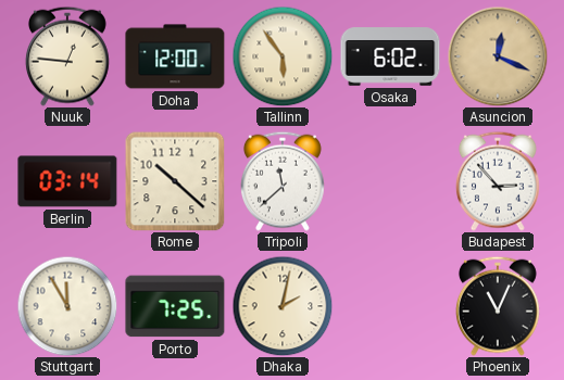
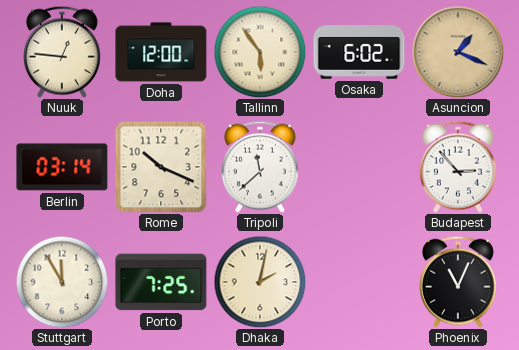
Asuncion: 12:19 -> 1:19 (458, 52)
Rome: 10:22 -> 10:19 (161, 167)
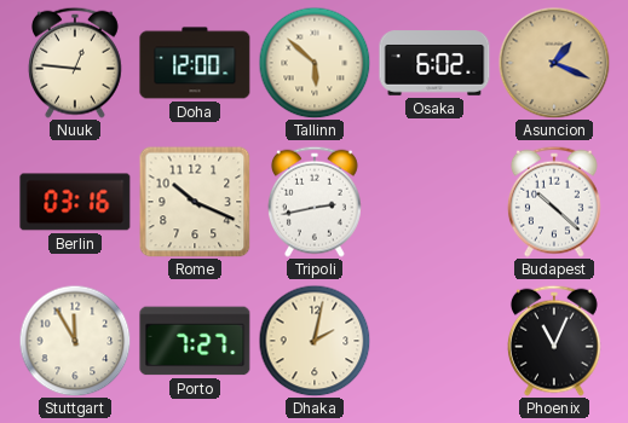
Tallinn: 5:54 -> 5:52 (315, 63)
Berlin: 03:14 -> 03:16 (75, 202)
Tripoli: 11:38 -> 2:43 (315, 202)
Budapest: 2:53 -> 10:22 (554, 202)
Porto: 7:25 -> 7:27 (195, 341)
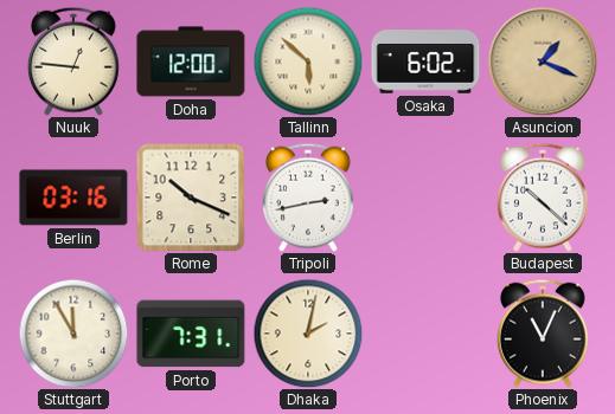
Porto: 7:27 -> 7:31 (191, 334)
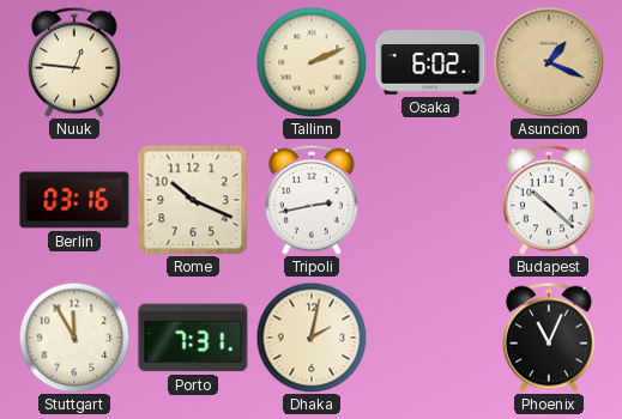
Doha: 12:00 -> none (191, 62)
Tallinn: 5:52 -> 2:11 (312, 62)
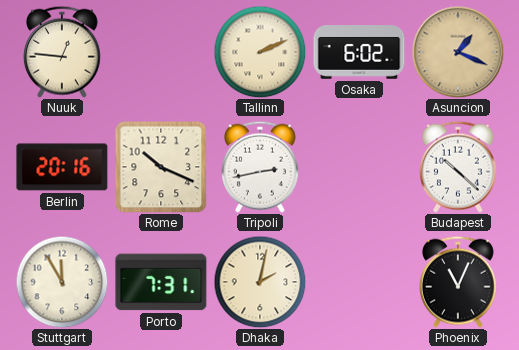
Berlin: 03:16 -> 20:16 (62, 167)
